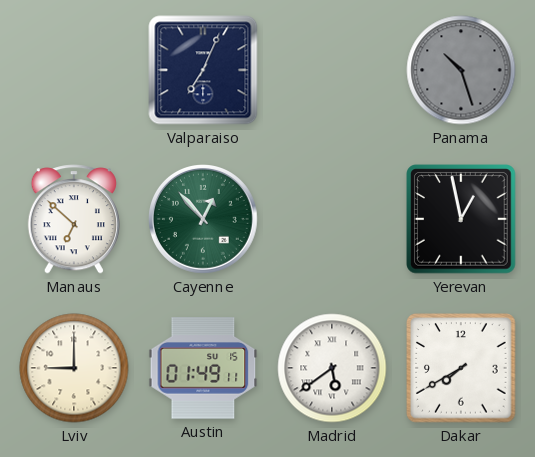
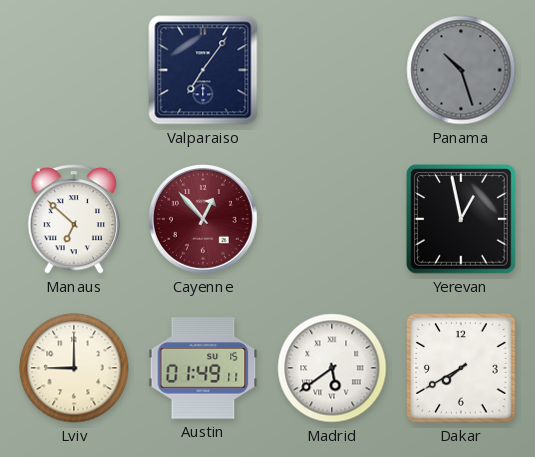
Valparaiso: 7:04 -> 7:06 (203, 70)
Cayenne dial: green -> burgundy (204, 220)
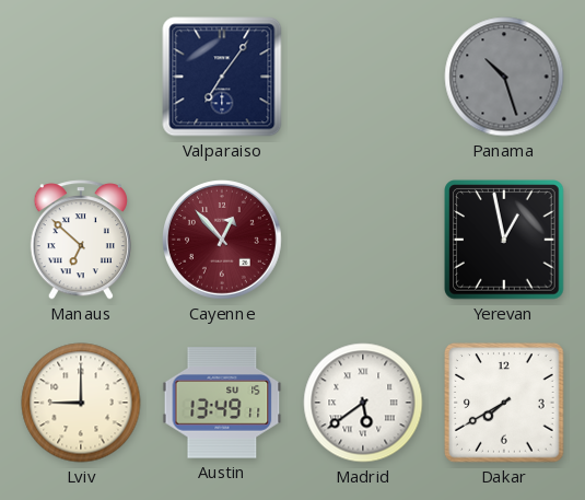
Austin: 01:49 -> 13:49 (222, 403)
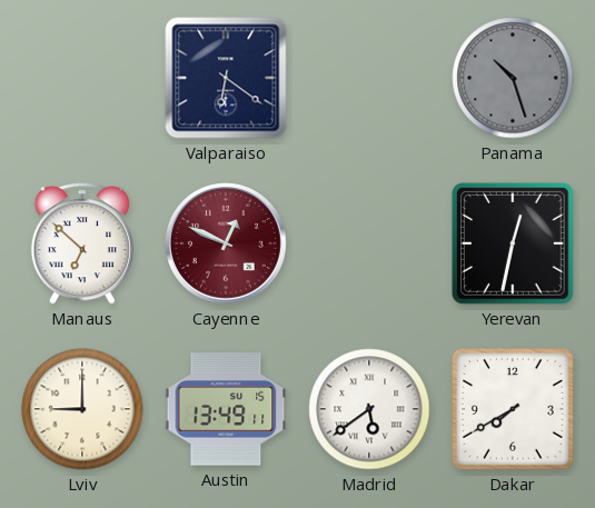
Valparaiso: 7:06 -> 6:21 (226, 78)
Cayenne: 12:53 -> 12:49 (227, 245)
Yerevan: 12:58 -> 12:32 (513, 243)
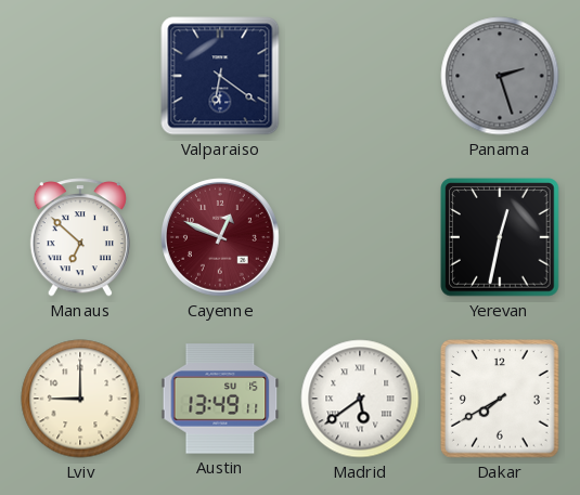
Panama: 10:27 -> 2:27 (500, 76)
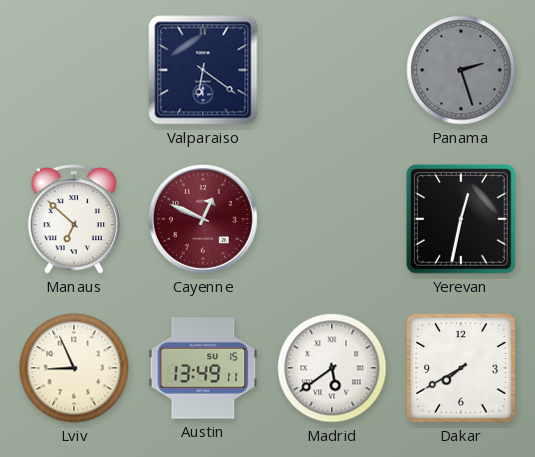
Lviv: 9:00 -> 8:56 (74, 368)
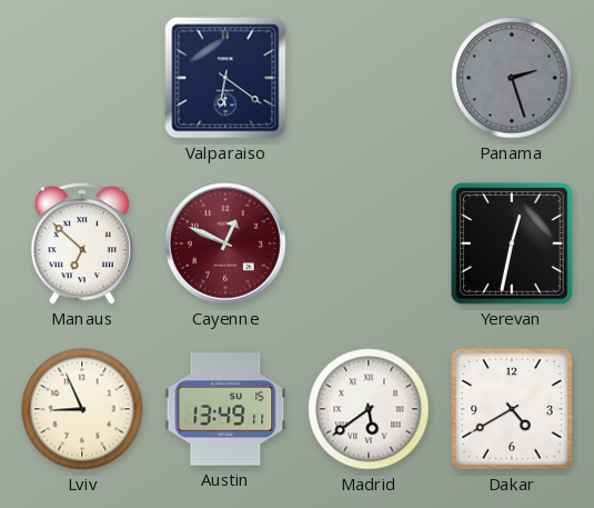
Dakar: 7:40 -> 4:40 (512, 409)
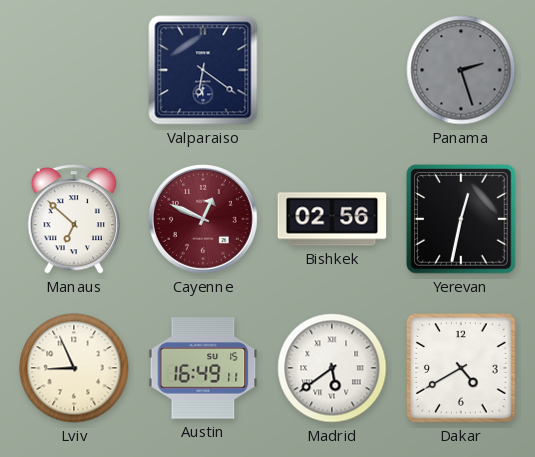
Bishkek: none -> 02:56 (332, 219)
Austin: 13:49 -> 16:49 (203, 368)
